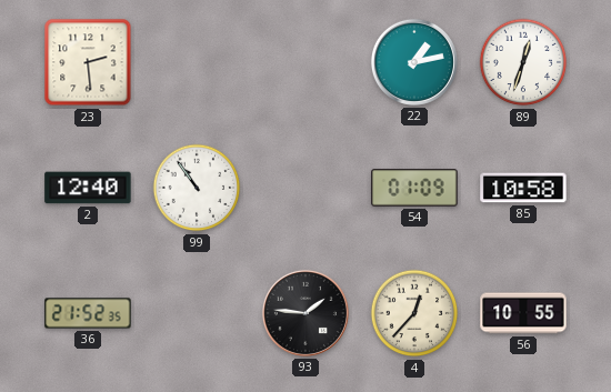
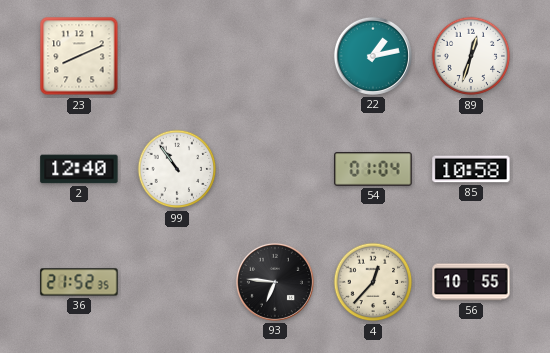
23: 2:29 -> 8:11 (79, 56)
54: 01:09 -> 01:04 (373, 169)
93: 1:46 -> 6:46 (275, 282)
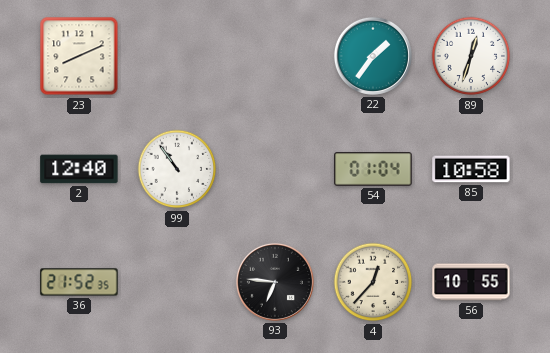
22: 1:13 -> 1:36 (373, 56)
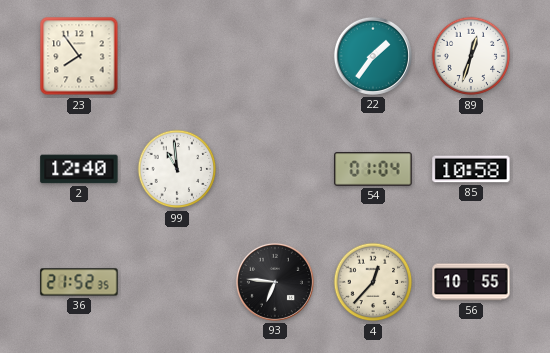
23: 8:11 -> 7:54 (79, 56)
99: 10:54 -> 10:59 (177, 169)
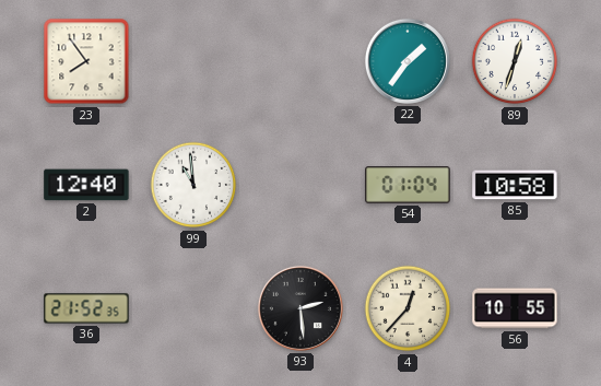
93: 6:46 -> 2:29 (300, 308)
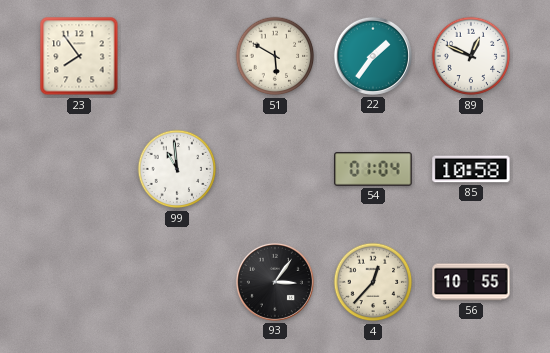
51: none -> 5:50 (275, 56)
89: 12:33 -> 12:49 (471, 56)
2: 12:40 -> none (86, 185)
36: 21:52 -> none (86, 308)
93: 2:29 -> 3:06 (275, 282)
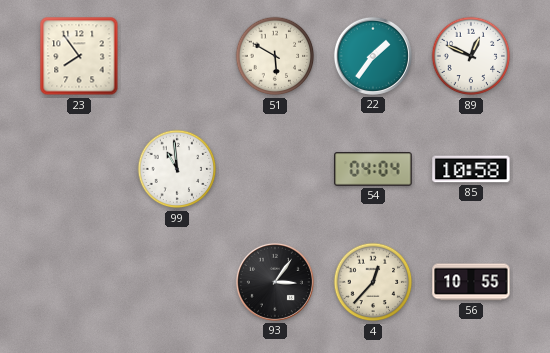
54: 01:04 -> 04:04 (373, 169)
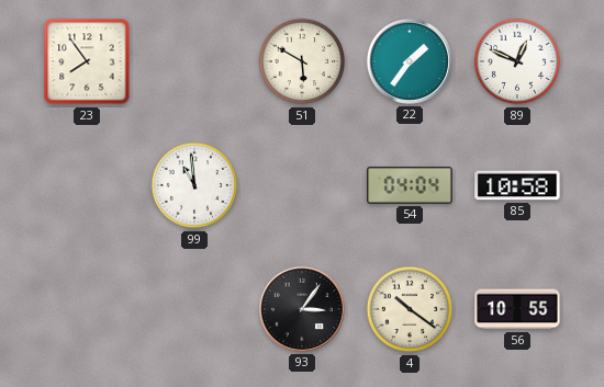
4: 12:37 -> 10:21 (410, 309)
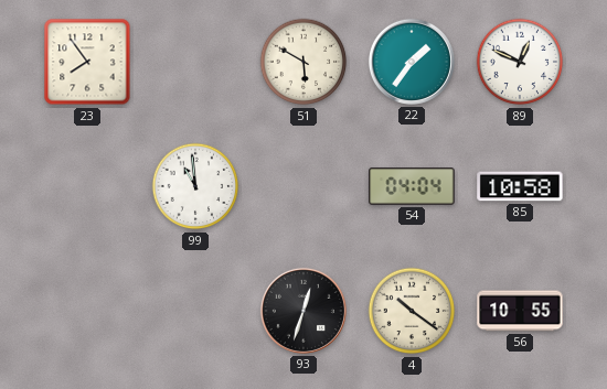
93: 3:06 -> 12:33 (303, 311)
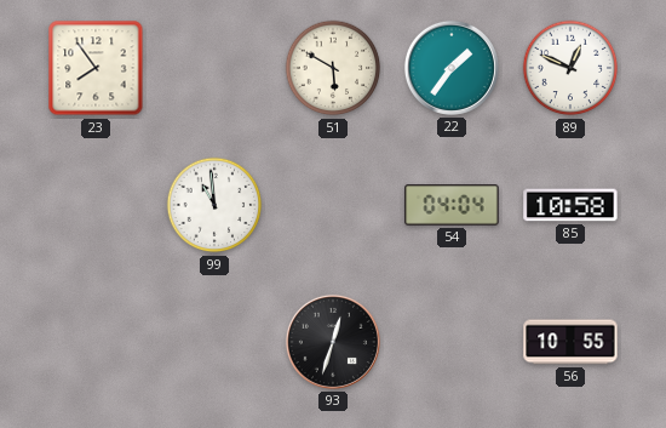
4: 10:21 -> none (412, 311)
